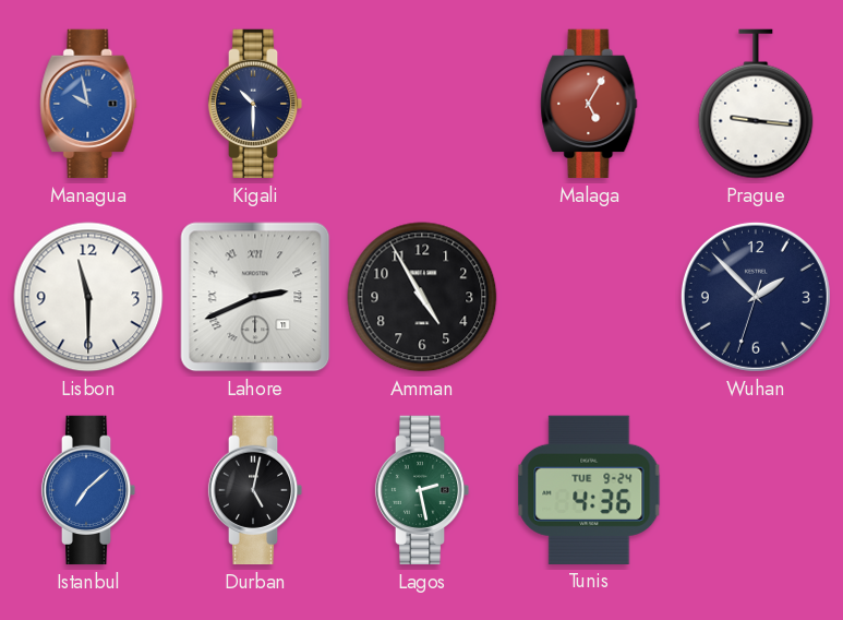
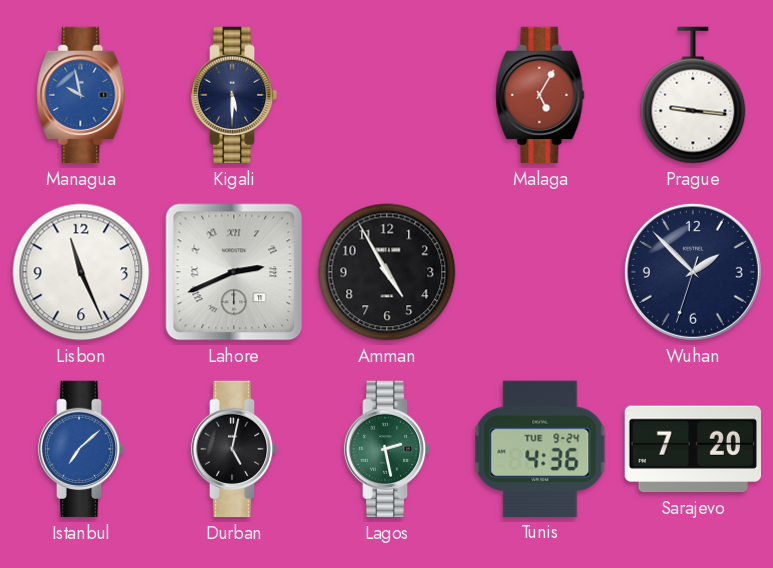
Kigali: 10:30 -> 5:30 (234, 95)
Lisbon: 11:30 -> 11:26 (81, 272)
Sarajevo: none -> 7:20 (692, 449)
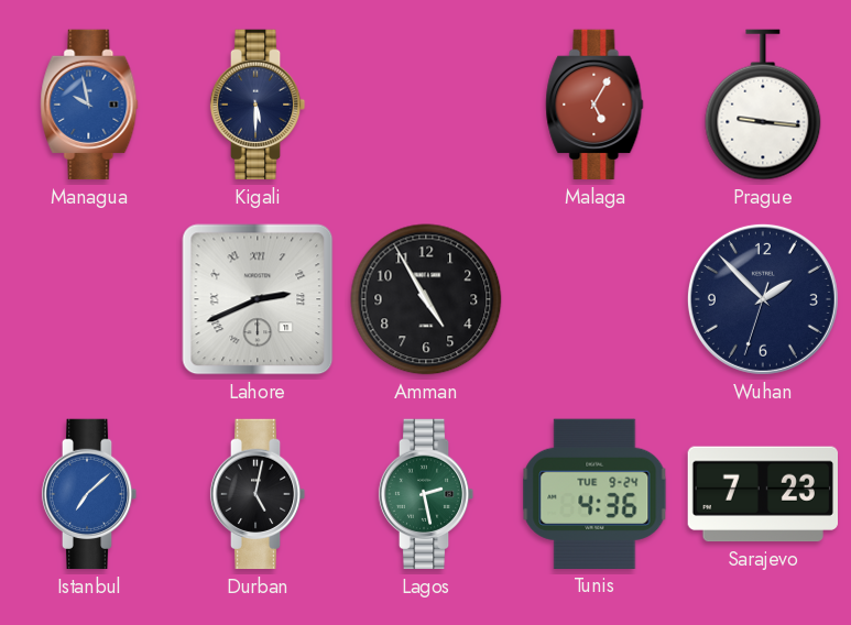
Lisbon: 11:26 -> none (81, 272)
Sarajevo: 7:20 -> 7:23 (762, 494)
